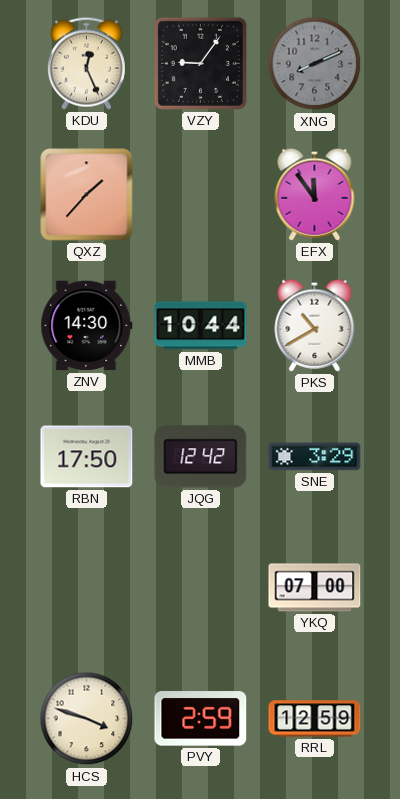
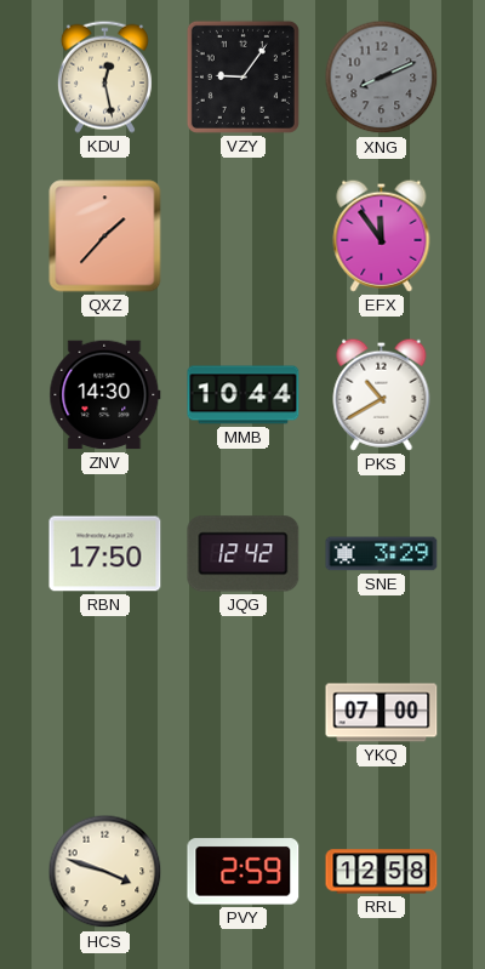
KDU: 12:26 -> 12:28 (104, 76)
RRL: 12:59 -> 12:58 (382, 872)
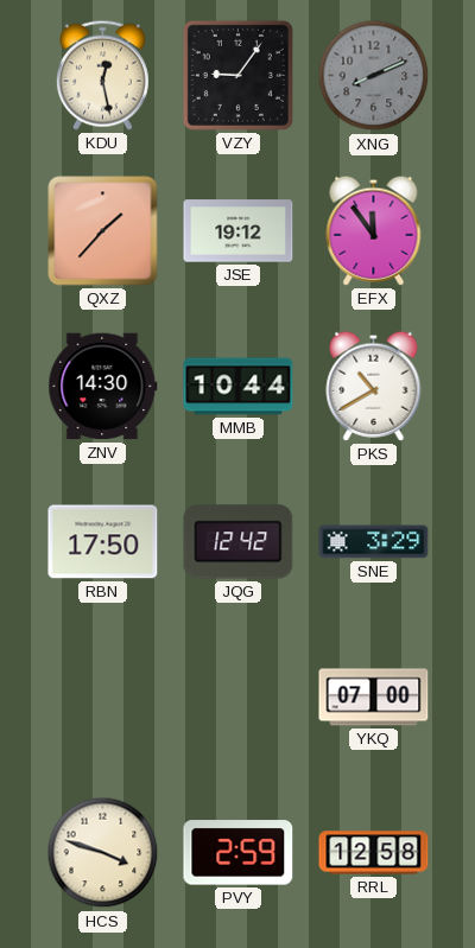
JSE: none -> 19:12 (239, 231)
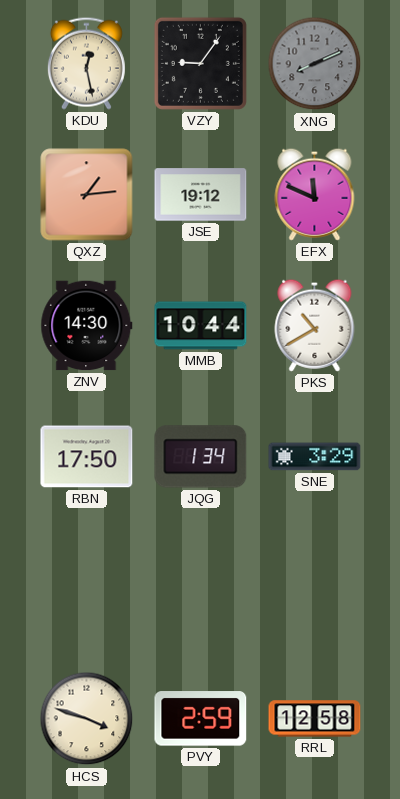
QXZ: 1:37 -> 1:14 (87, 195)
EFX: 11:54 -> 11:49 (315, 194)
JQG: 12:42 -> 1:34 (201, 457)
YKQ: 07:00 -> none (374, 698)
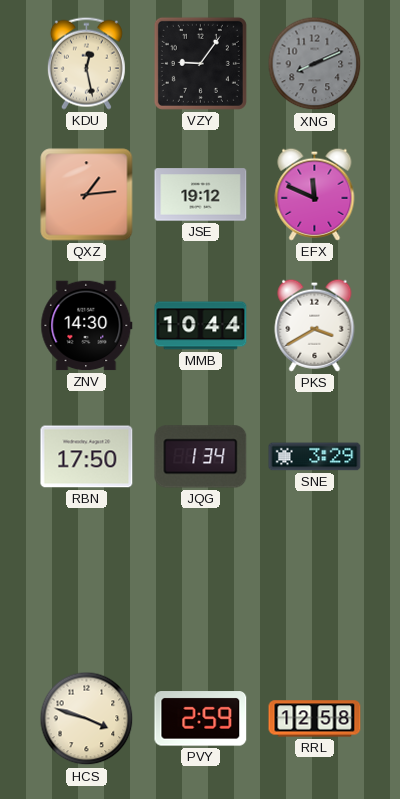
PKS: 10:40 -> 3:40 (315, 325)
